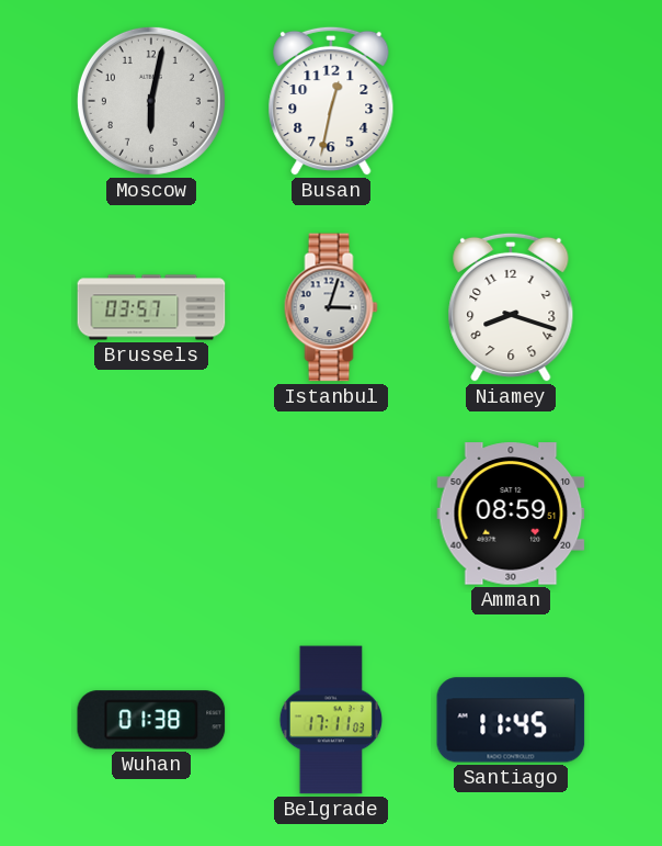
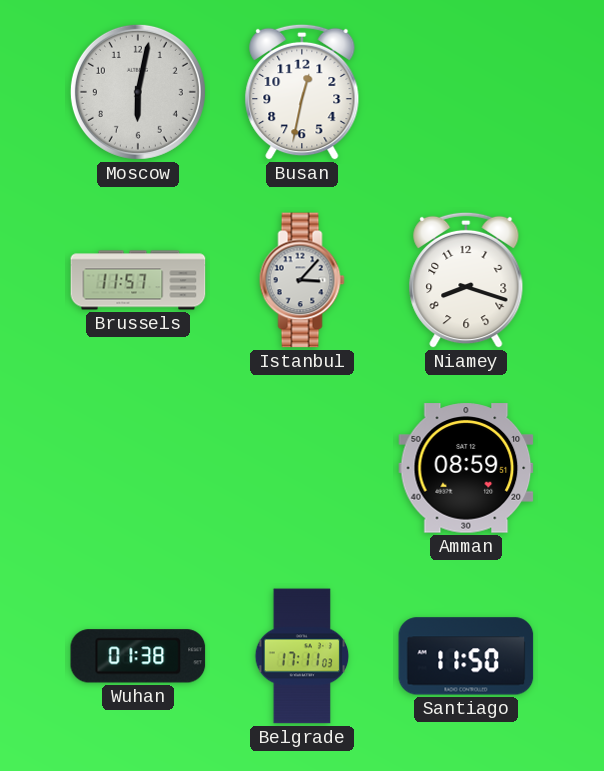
Brussels: 03:57 -> 11:57 (138, 280)
Istanbul: 3:03 -> 3:07 (302, 280)
Santiago: 11:45 -> 11:50 (466, 656)
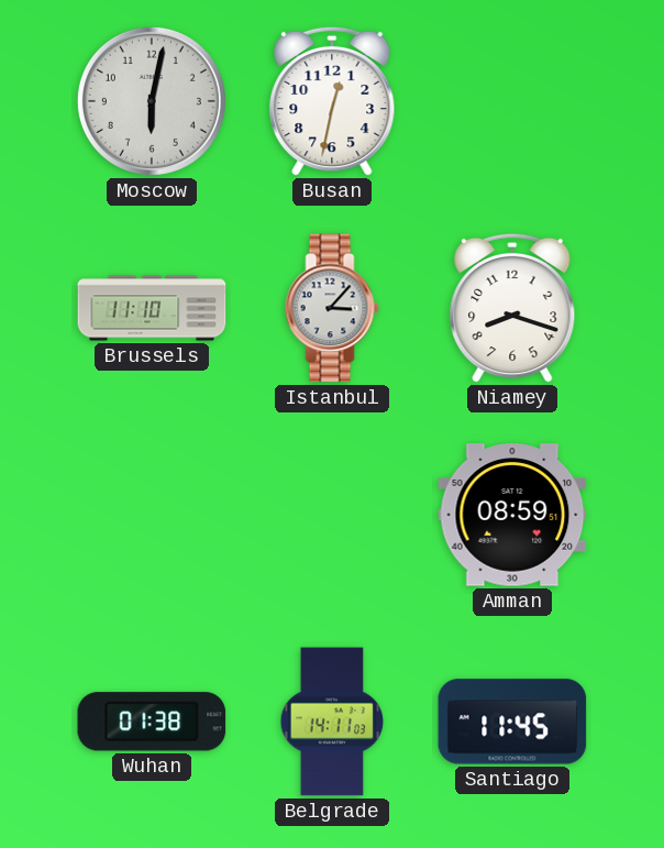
Brussels: 11:57 -> 11:10 (152, 308)
Belgrade: 17:11 -> 14:11 (332, 722)
Santiago: 11:50 -> 11:45 (512, 722)
